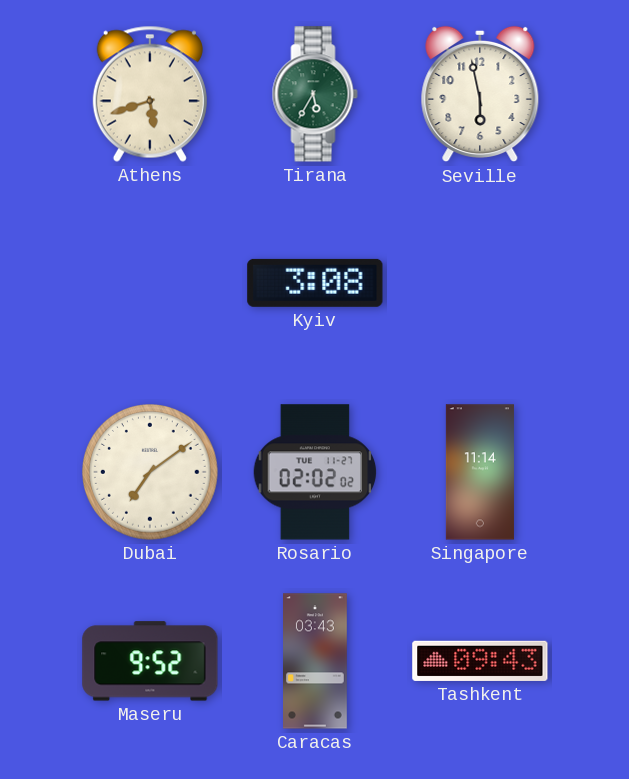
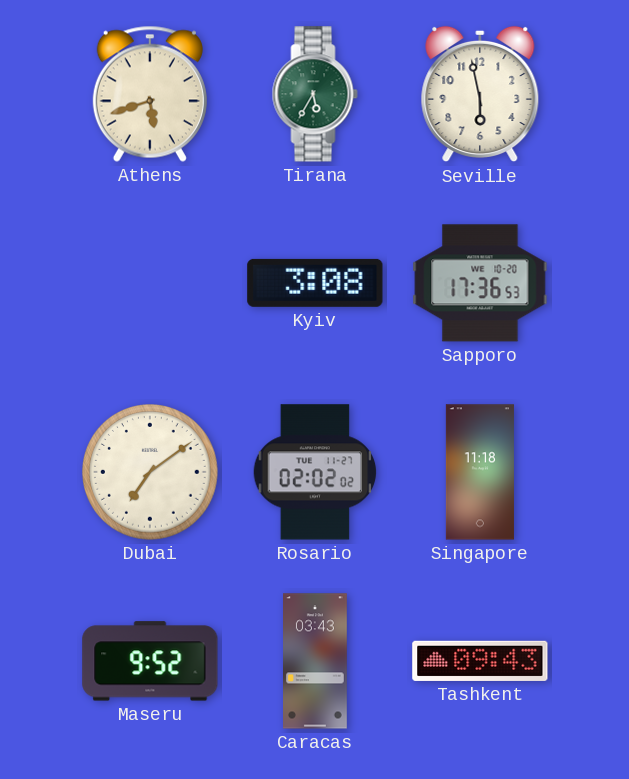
Sapporo: none -> 17:36 (480, 283)
Singapore: 11:14 -> 11:18 (480, 472)
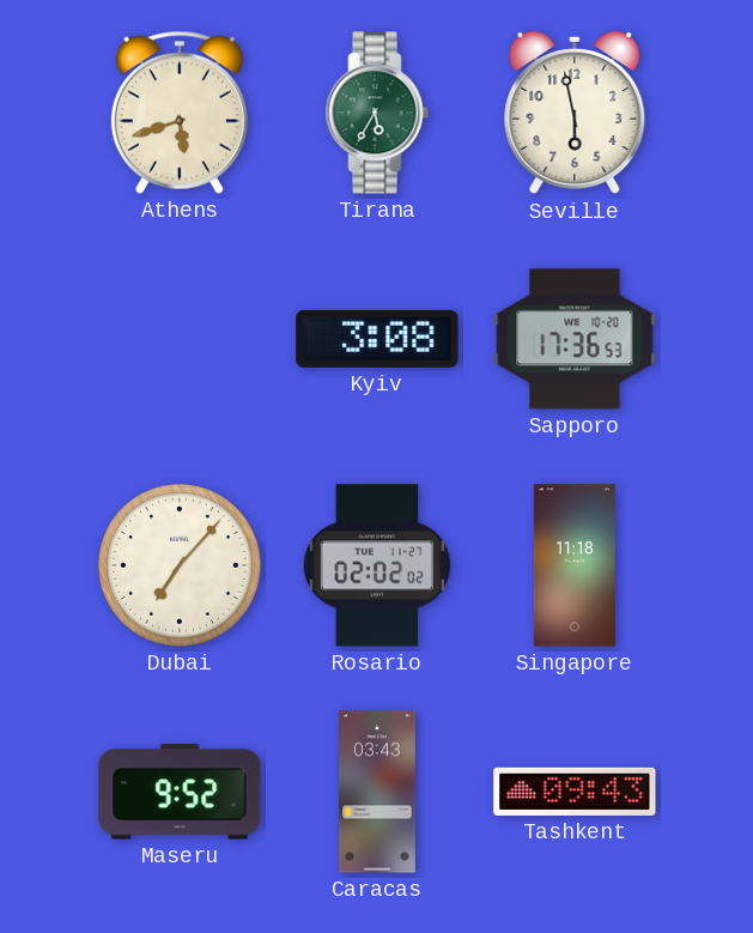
Dubai: 7:09 -> 7:07 (181, 567)
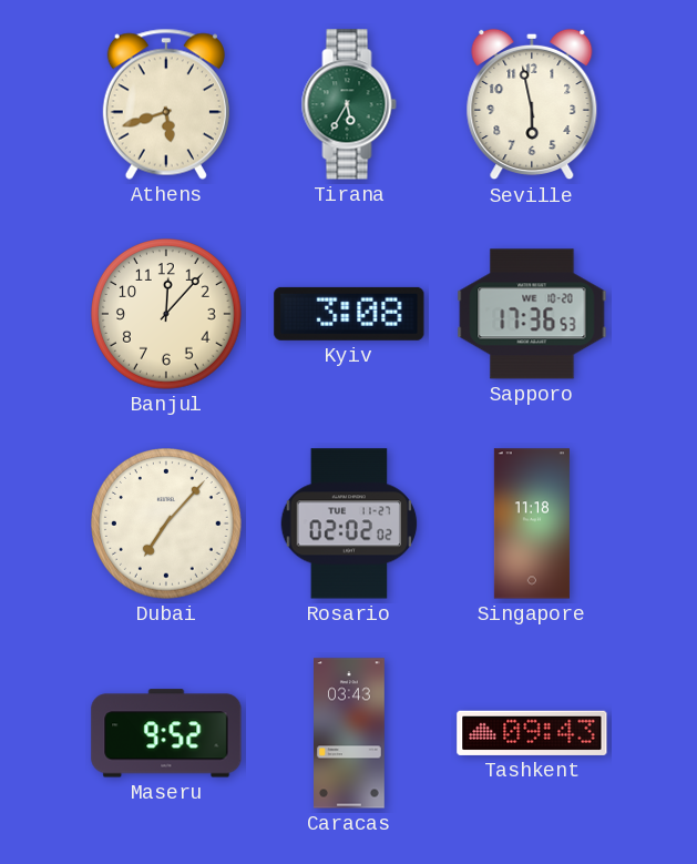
Banjul: none -> 12:07 (167, 315)
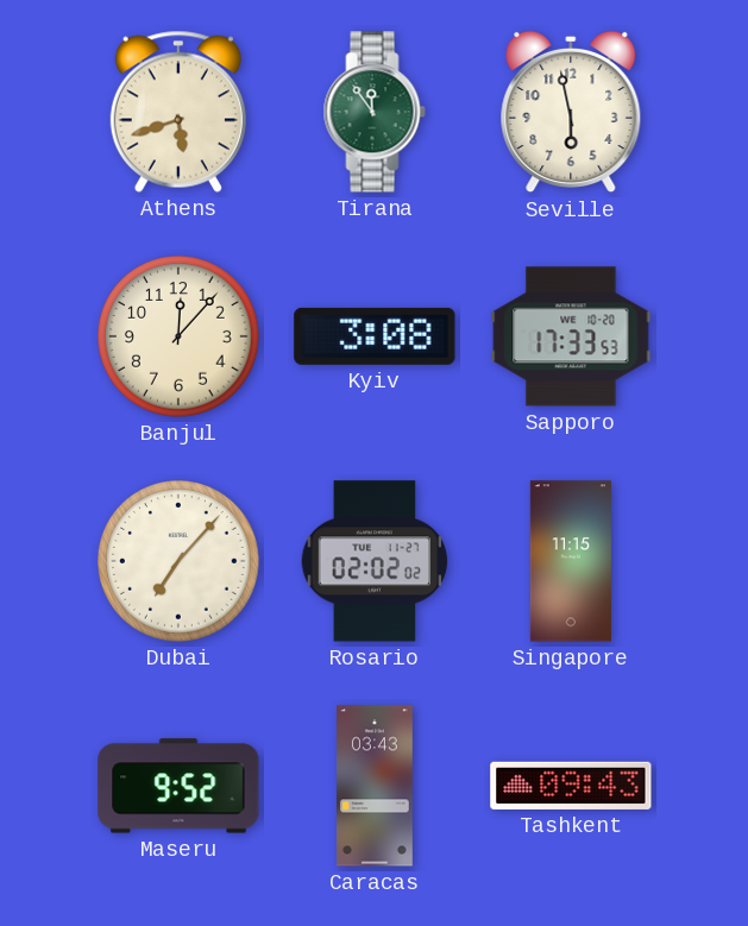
Tirana: 5:35 -> 11:54 (375, 112)
Sapporo: 17:36 -> 17:33 (571, 336)
Singapore: 11:18 -> 11:15 (571, 561)
